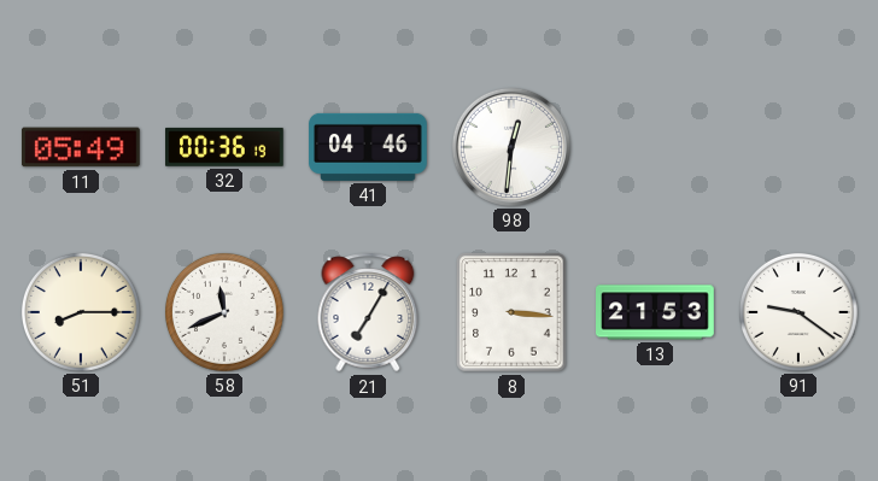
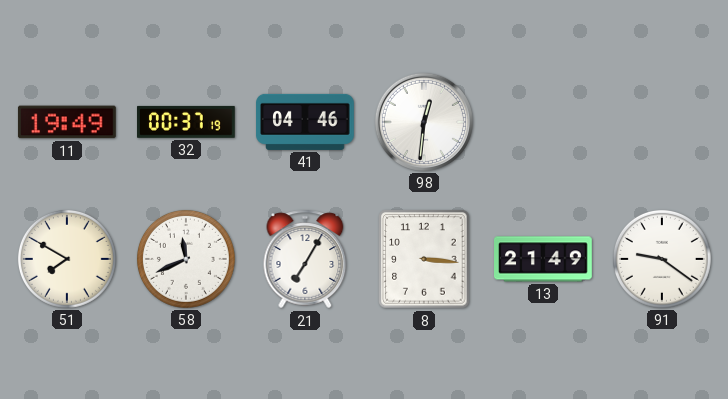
11: 05:49 -> 19:49 (67, 122)
32: 00:36 -> 00:37 (187, 122)
51: 8:15 -> 7:50 (67, 259)
13: 21:53 -> 21:49 (544, 259)
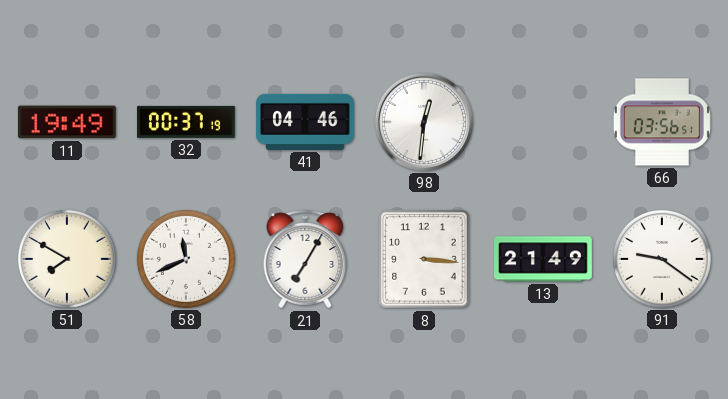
66: none -> 03:56 (662, 122)
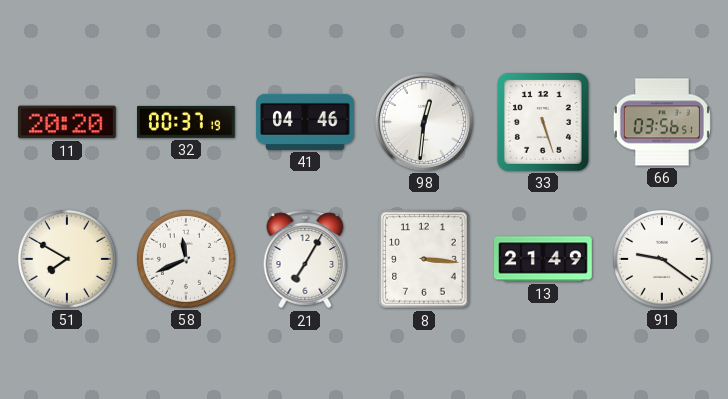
11: 19:49 -> 20:20 (67, 122)
33: none -> 5:27 (543, 122)
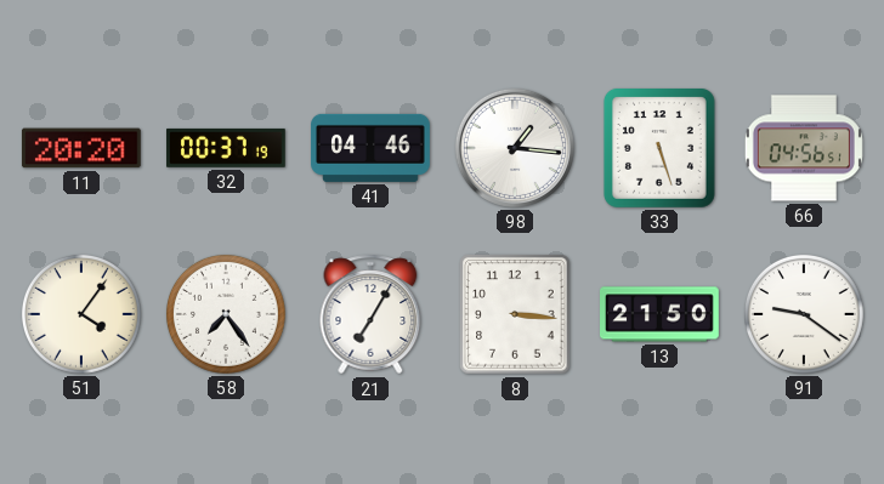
98: 12:31 -> 1:16 (515, 148)
66: 03:56 -> 04:56 (804, 148)
51: 7:50 -> 4:06 (81, 314)
58: 11:41 -> 7:24 (226, 314)
13: 21:49 -> 21:50 (661, 314)
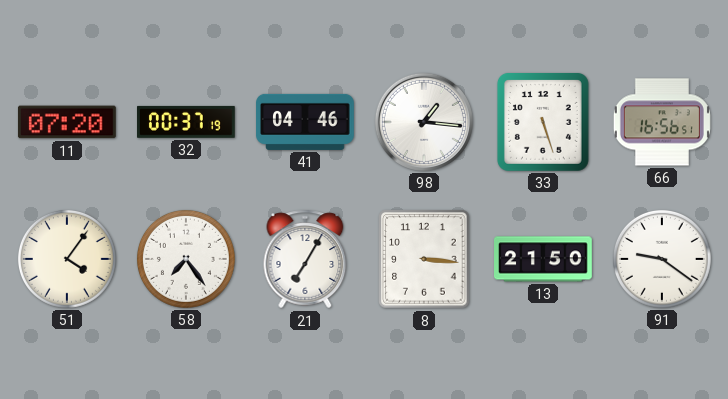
11: 20:20 -> 07:20 (67, 122)
66: 04:56 -> 16:56 (662, 122)
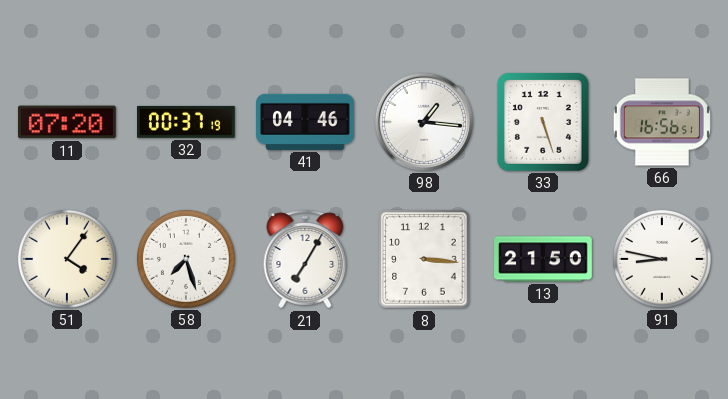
58: 7:24 -> 7:27 (186, 259)
91: 9:21 -> 8:47 (662, 259)
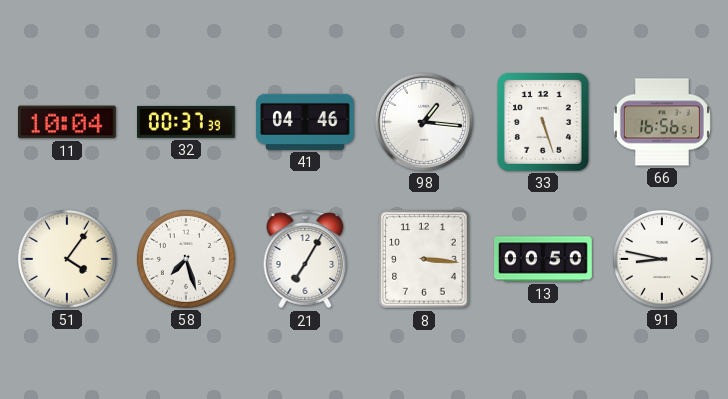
11: 07:20 -> 10:04 (67, 122)
32: 00:37:19 -> 00:37:39 (187, 122)
13: 21:50 -> 00:50 (544, 259)
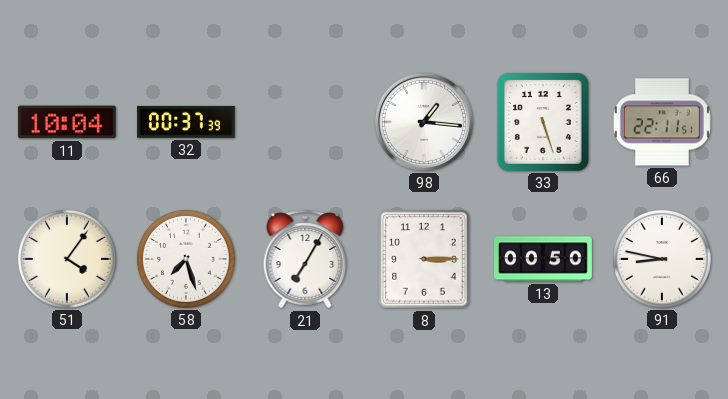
41: 04:46 -> none (305, 122)
66: 16:56 -> 22:11 (662, 122)
8: 3:16 -> 3:15 (424, 259)
